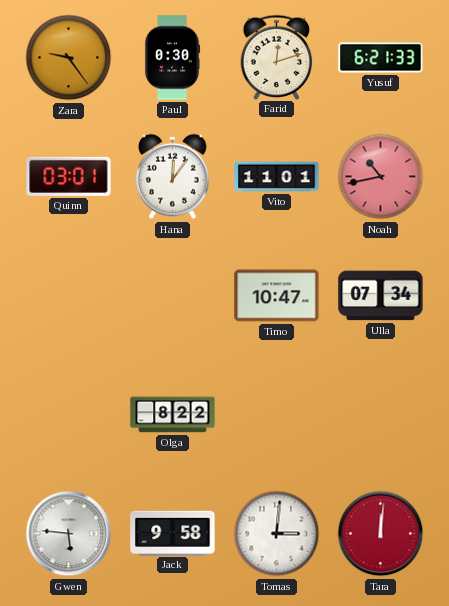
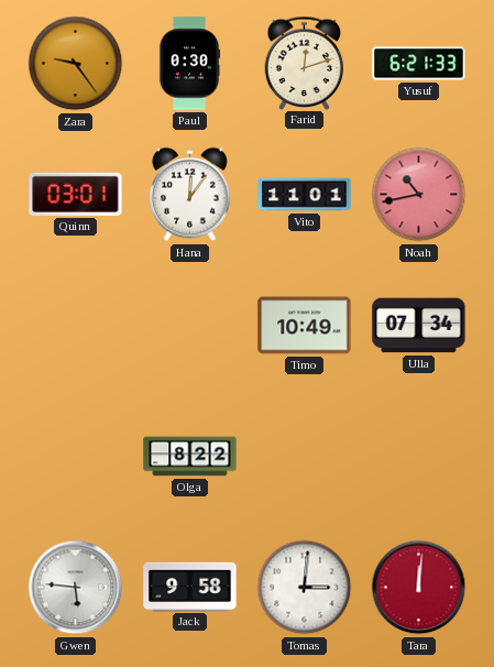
Timo: 10:47 -> 10:49 (305, 326)
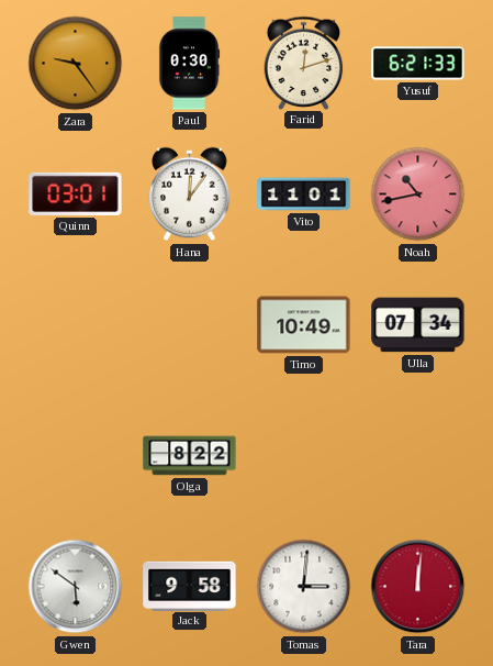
Gwen: 5:46 -> 5:51 (76, 587)
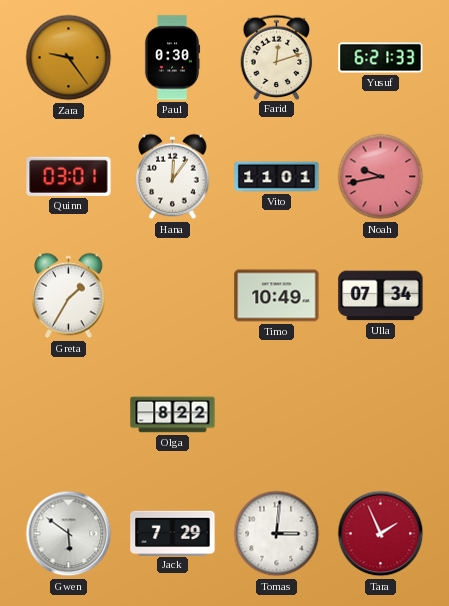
Noah: 10:43 -> 9:43 (381, 177)
Greta: none -> 1:35 (69, 296)
Jack: 9:58 -> 7:29 (173, 533)
Tara: 12:01 -> 1:56 (381, 534)
